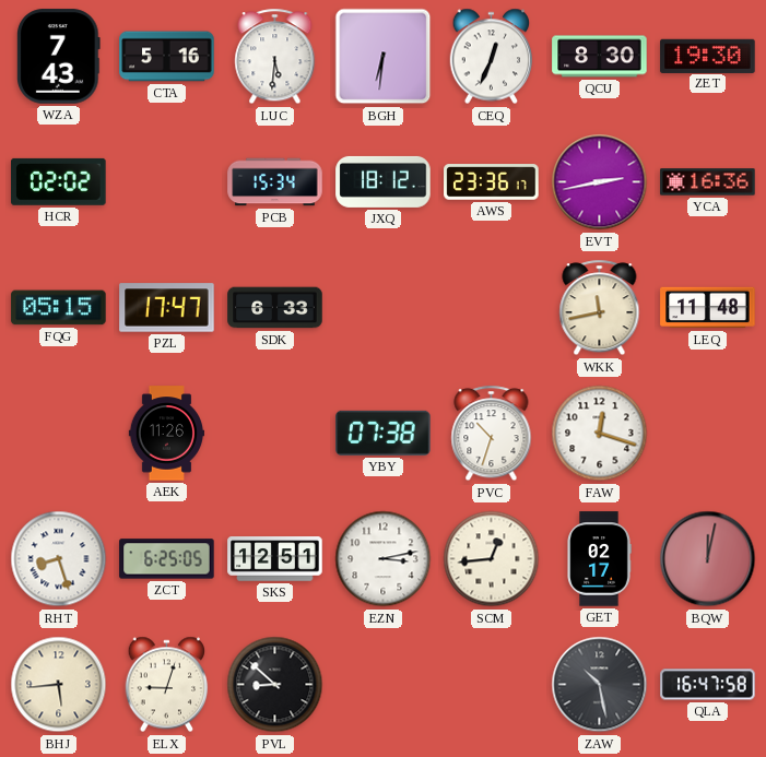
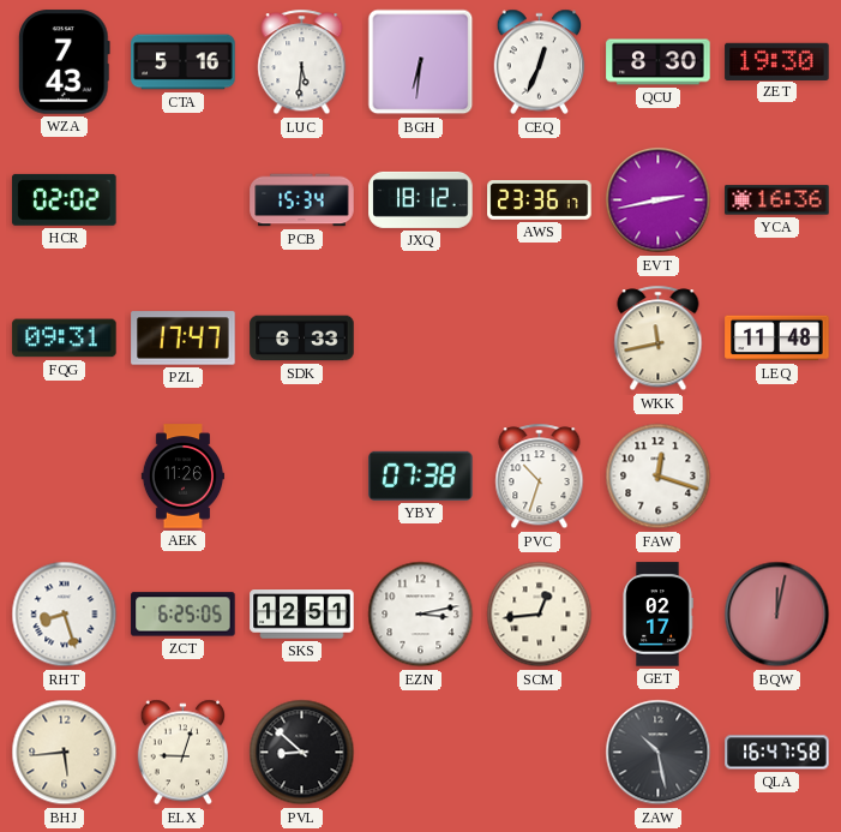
FQG: 05:15 -> 09:31 (65, 339)
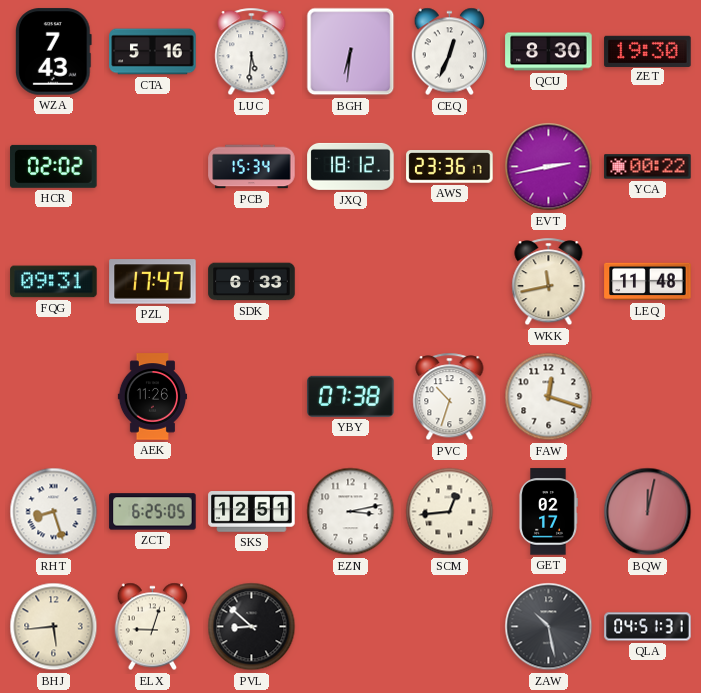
YCA: 16:36 -> 00:22 (648, 167)
QLA: 16:47 -> 04:51 (648, 627)
